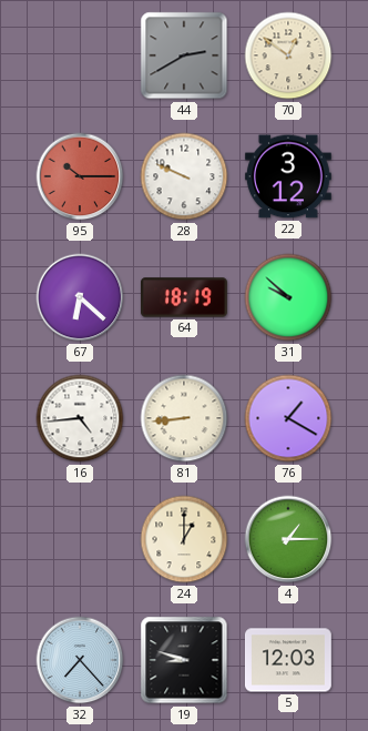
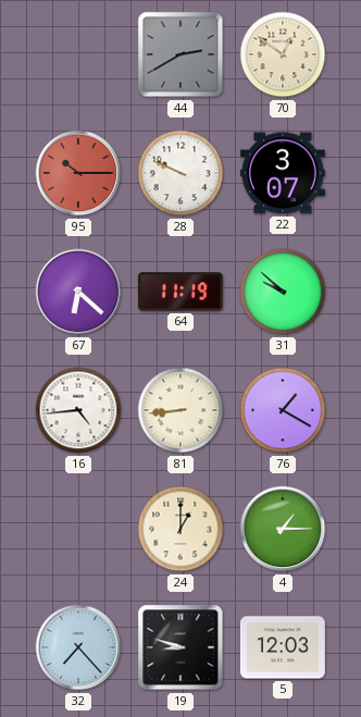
22: 3:12 -> 3:07 (283, 173)
64: 18:19 -> 11:19 (180, 292)
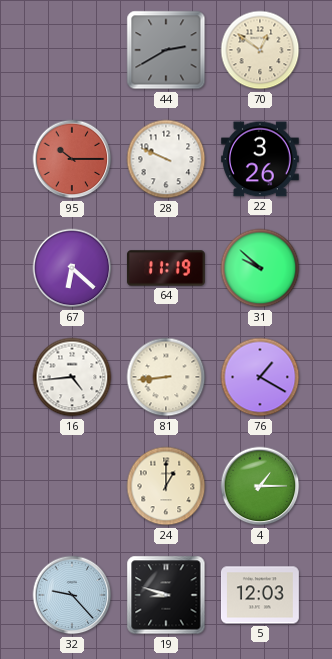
22: 3:07 -> 3:26 (260, 159)
32: 7:23 -> 9:23 (72, 595)
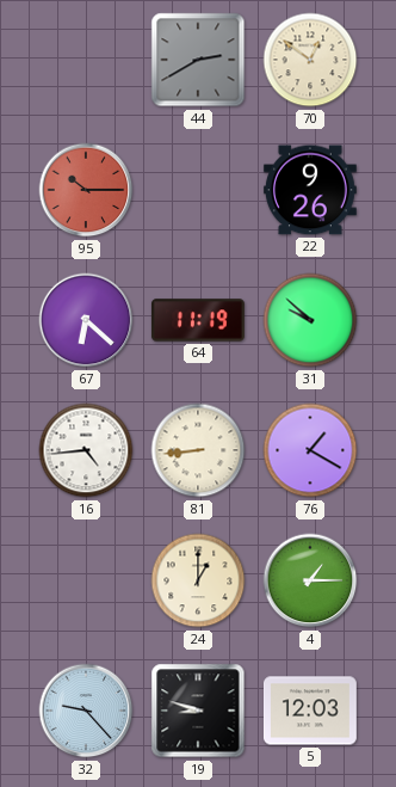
28: 9:49 -> none (166, 159)
22: 3:26 -> 9:26 (310, 190)
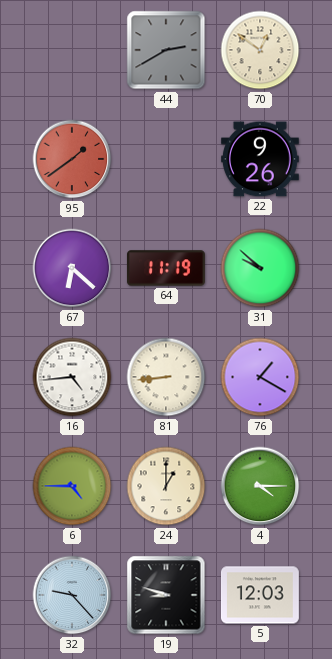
95: 10:15 -> 1:39 (72, 159)
6: none -> 4:45 (72, 486)
4: 1:15 -> 4:15 (260, 486)
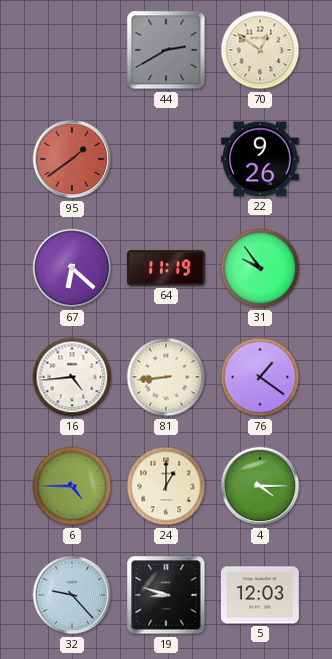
31: 9:52 -> 9:54 (260, 268)
76: 1:20 -> 1:21 (260, 377)
